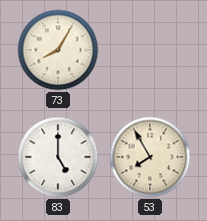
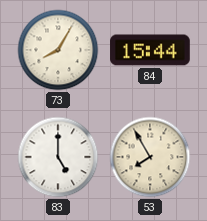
84: none -> 15:44 (150, 50)
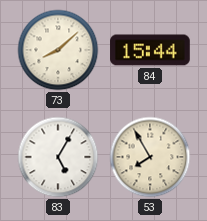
73: 8:05 -> 8:08 (58, 50)
83: 5:00 -> 5:05 (58, 157)
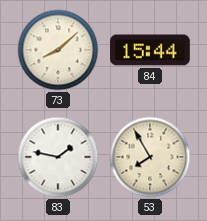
83: 5:05 -> 1:47 (58, 157)
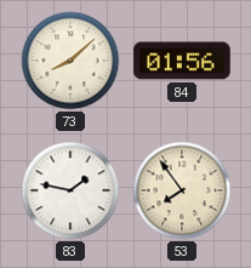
84: 15:44 -> 01:56 (182, 61)
53: 7:55 -> 7:54 (182, 190)
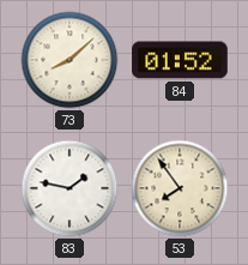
84: 01:56 -> 01:52 (180, 60)
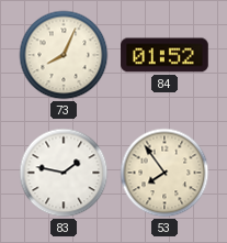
73: 8:08 -> 8:04 (64, 55)
